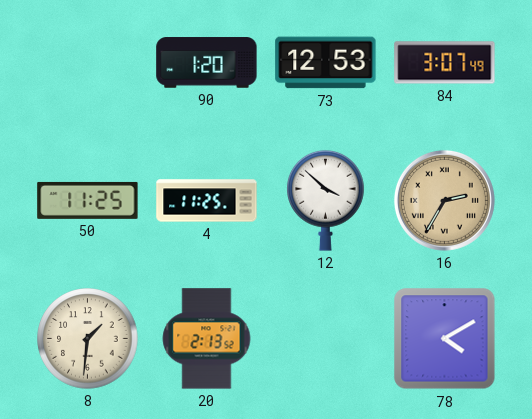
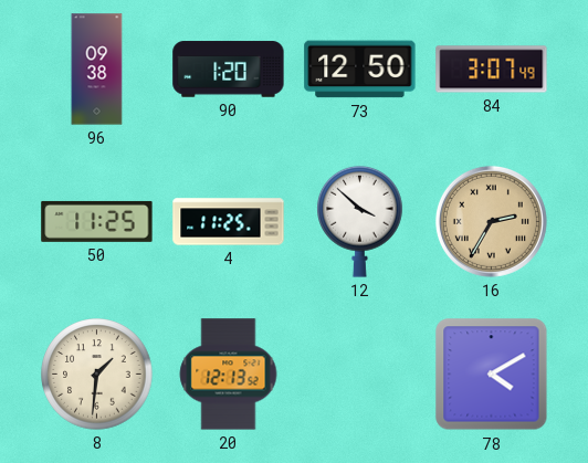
96: none -> 09:38 (97, 70)
73: 12:53 -> 12:50 (360, 70)
20: 2:13 -> 12:13 (229, 375)
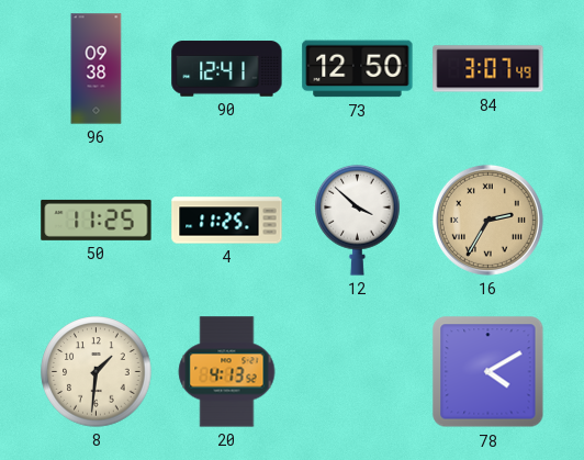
90: 1:20 -> 12:41 (227, 69)
20: 12:13 -> 4:13 (227, 372)
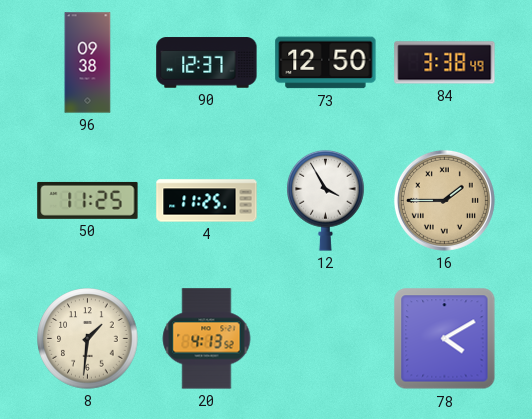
90: 12:41 -> 12:37 (207, 63)
84: 3:07 -> 3:38 (445, 63)
12: 3:52 -> 3:55 (326, 200)
16: 2:35 -> 1:45 (444, 200)
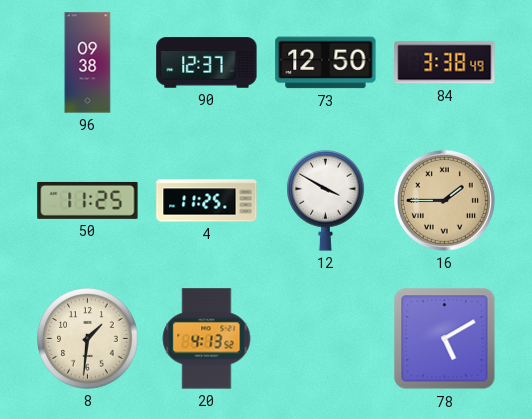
12: 3:55 -> 3:50 (326, 200)
78: 4:10 -> 5:10 (445, 339)
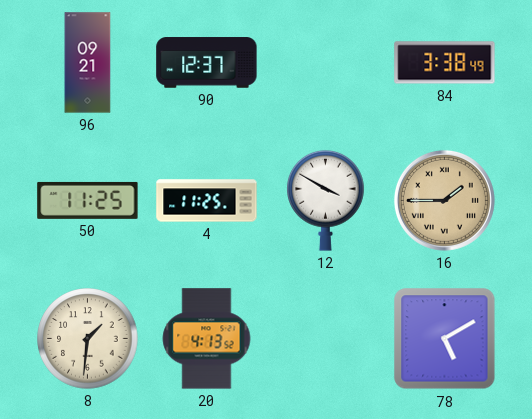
96: 09:38 -> 09:21 (88, 63)
73: 12:50 -> none (326, 63)
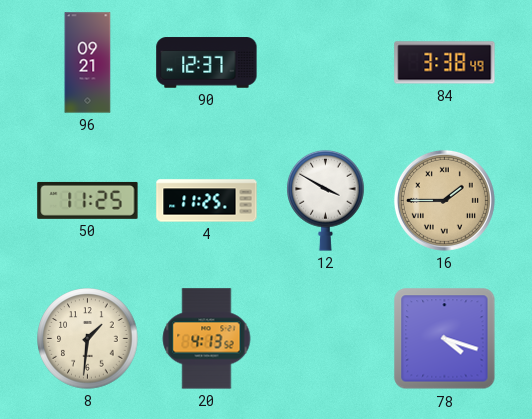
78: 5:10 -> 4:18 (445, 339)
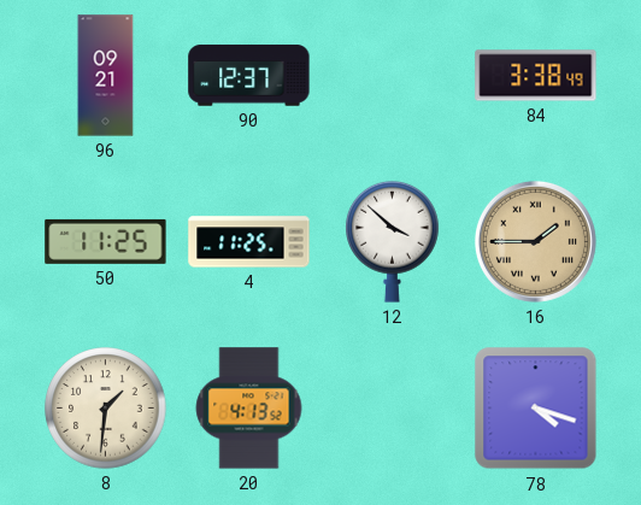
12: 3:50 -> 3:52 (393, 241)
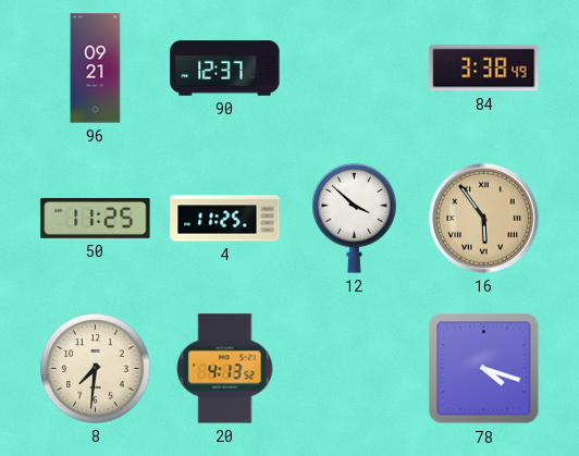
16: 1:45 -> 5:54 (483, 218)
8: 1:31 -> 7:31 (96, 369)
